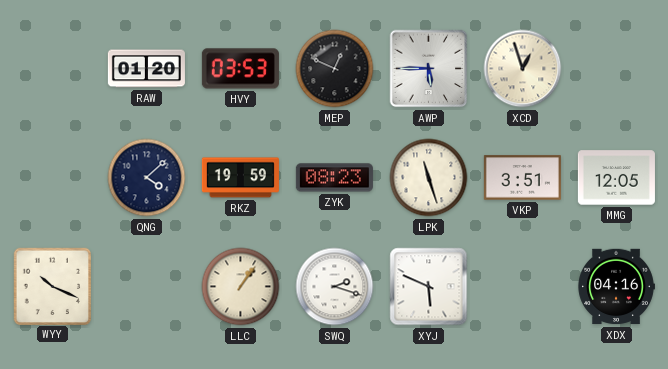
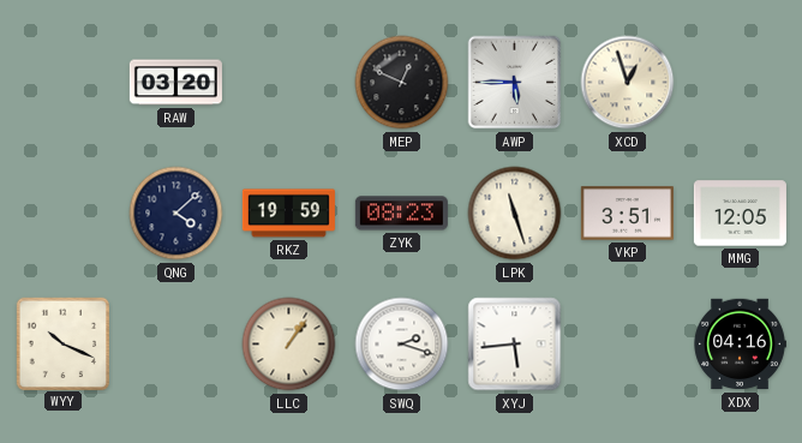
RAW: 01:20 -> 03:20 (175, 83)
HVY: 03:53 -> none (240, 69)
XYJ: 5:49 -> 5:44 (515, 345)
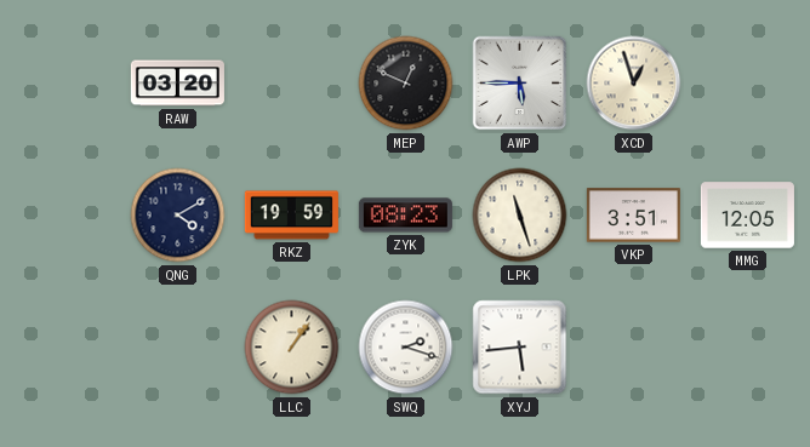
QNG: 4:08 -> 4:10 (178, 216)
WYY: 10:19 -> none (62, 343)
XDX: 04:16 -> none (740, 345)
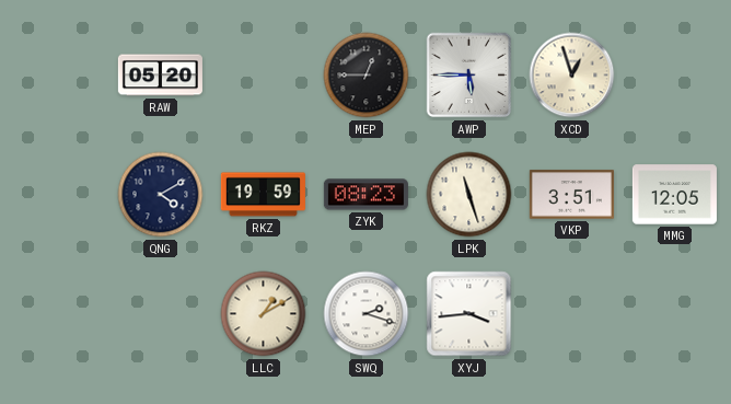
RAW: 03:20 -> 05:20 (160, 76)
MEP: 12:49 -> 12:45 (367, 76)
LLC: 1:06 -> 1:10 (264, 314)
XYJ: 5:44 -> 3:44 (469, 314)
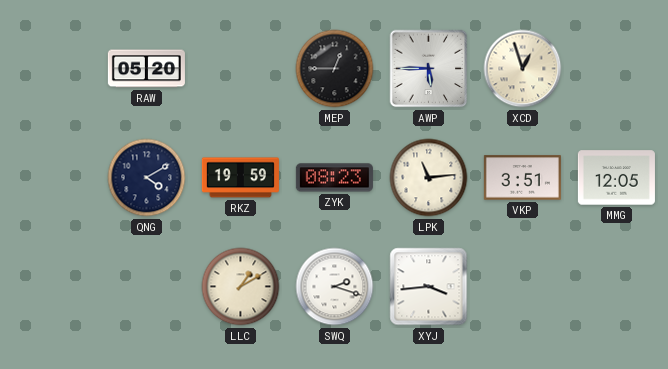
LPK: 11:27 -> 11:14 (429, 178)
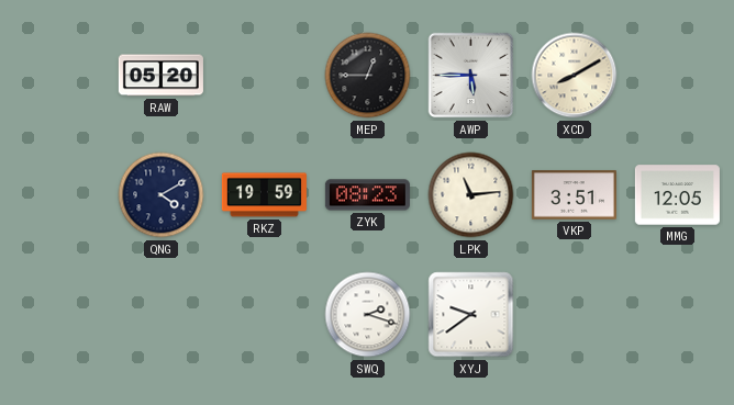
XCD: 12:57 -> 8:10 (575, 76)
LLC: 1:10 -> none (241, 287)
XYJ: 3:44 -> 9:39 (471, 315)
